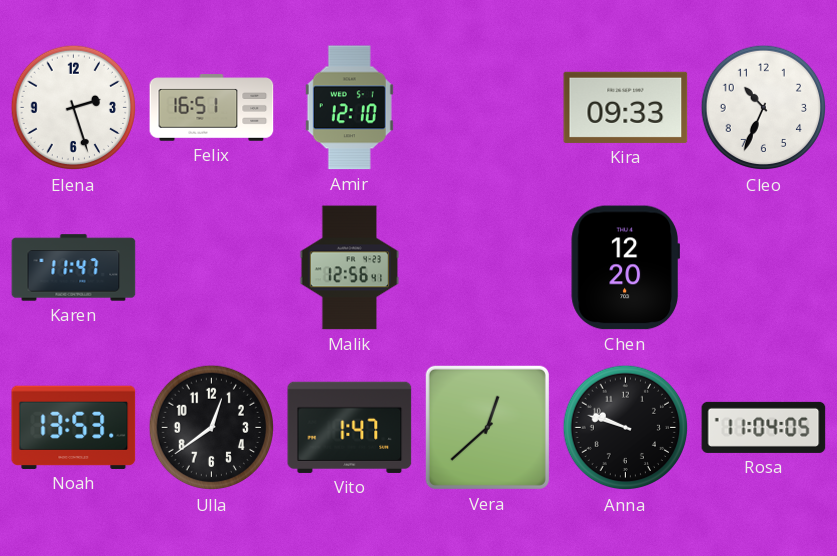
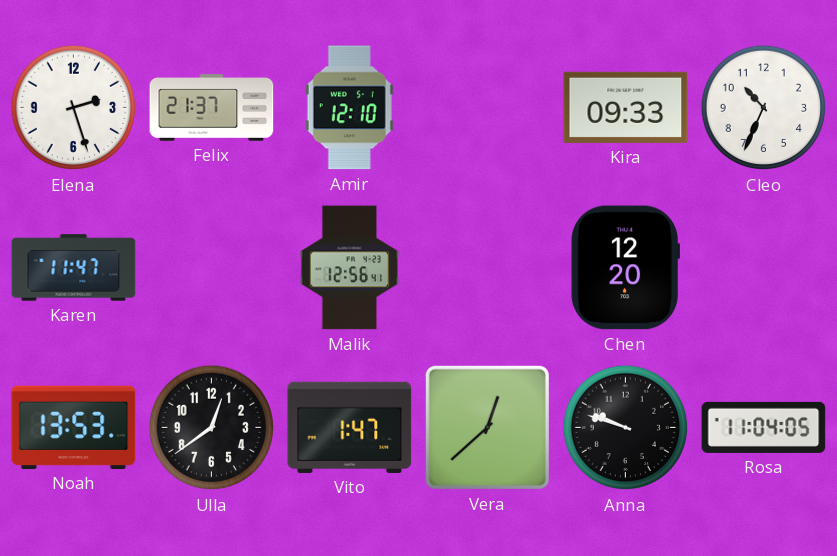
Felix: 16:51 -> 21:37 (212, 108)
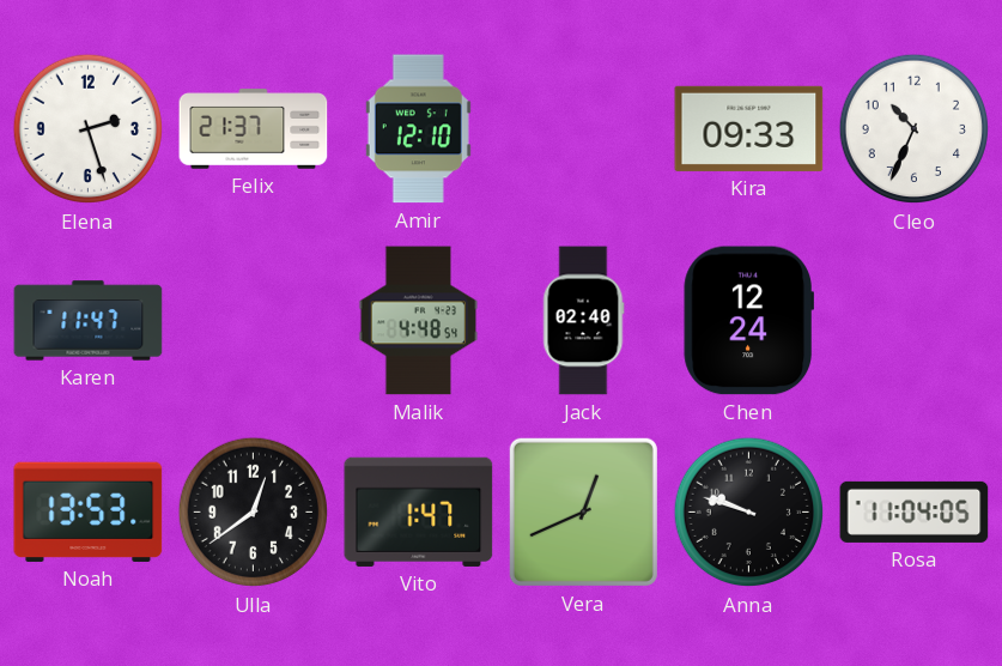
Malik: 12:56 -> 4:48 (419, 321)
Jack: none -> 02:40 (583, 321)
Chen: 12:20 -> 12:24 (748, 321)
Vera: 12:38 -> 12:41 (583, 511)
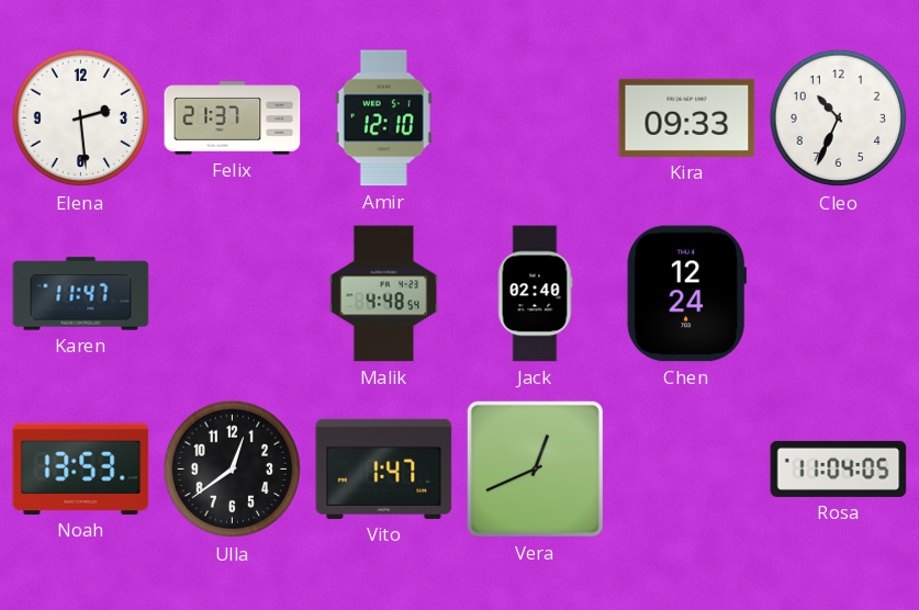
Elena: 2:27 -> 2:29 (81, 118)
Anna: 9:48 -> none (749, 513)
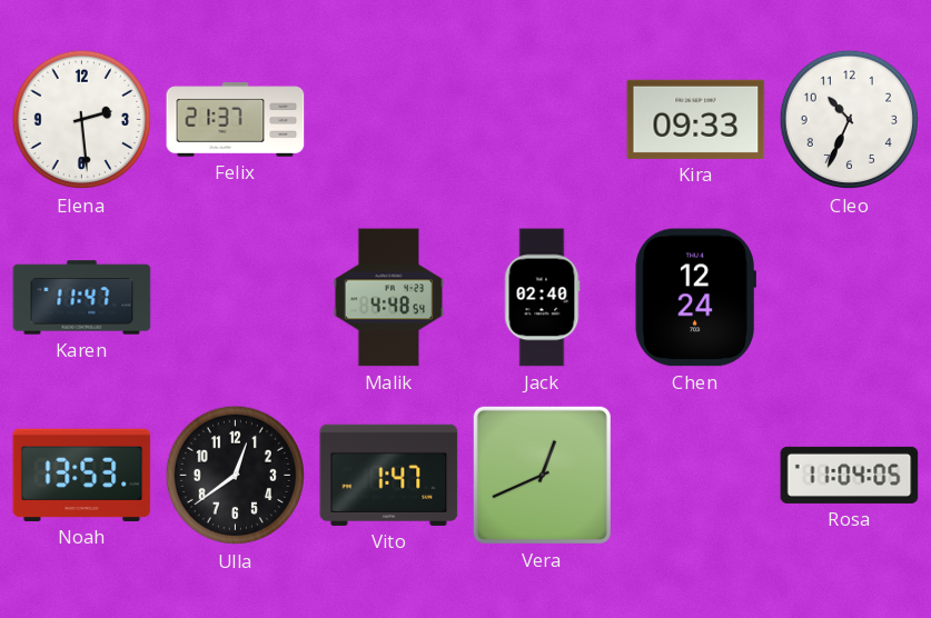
Amir: 12:10 -> none (383, 118)
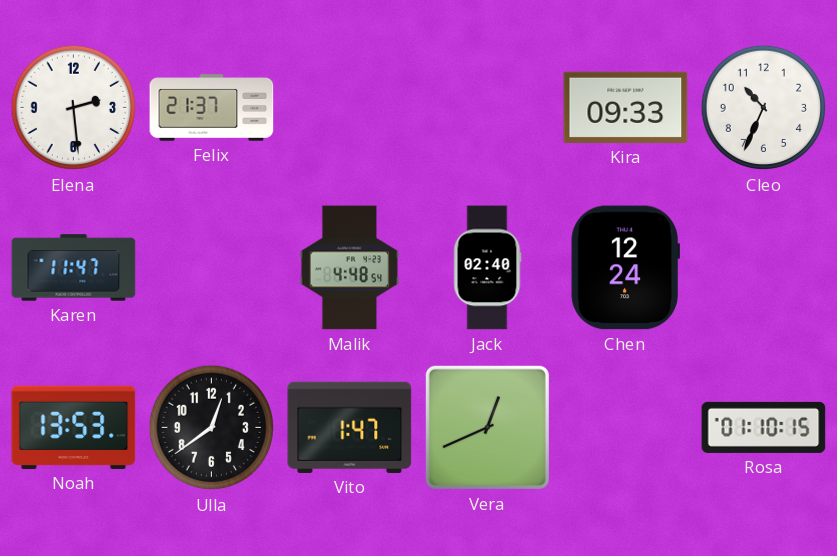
Rosa: 11:04 -> 01:10 (764, 427)
